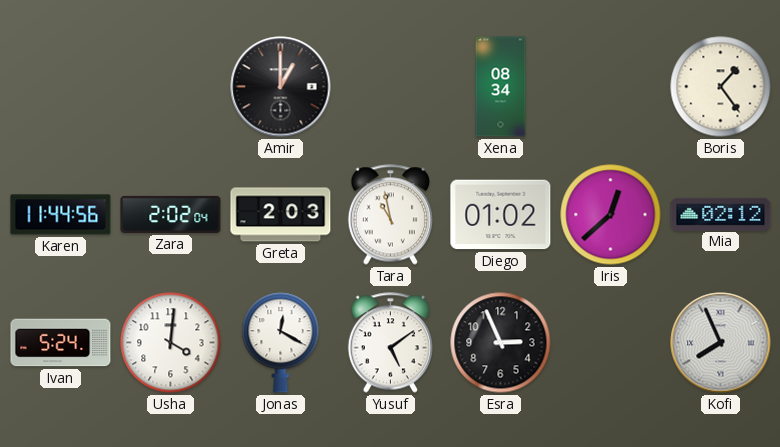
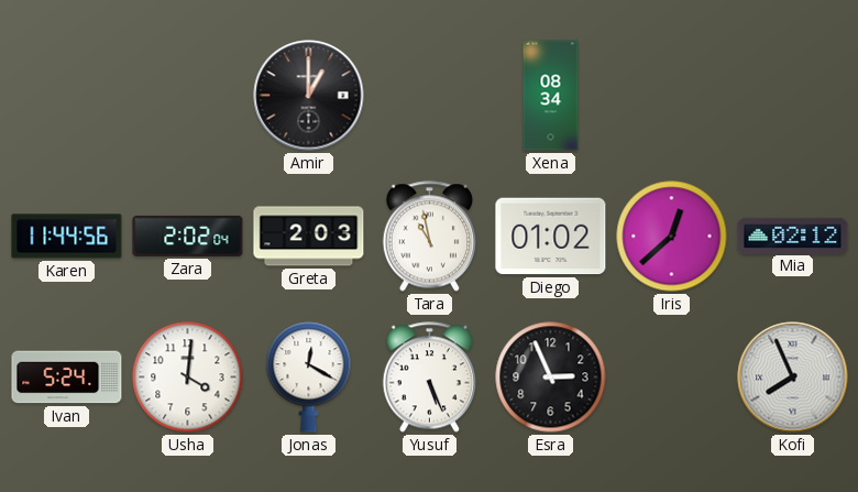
Boris: 1:24 -> none (721, 87)
Yusuf: 5:09 -> 5:26 (429, 378)
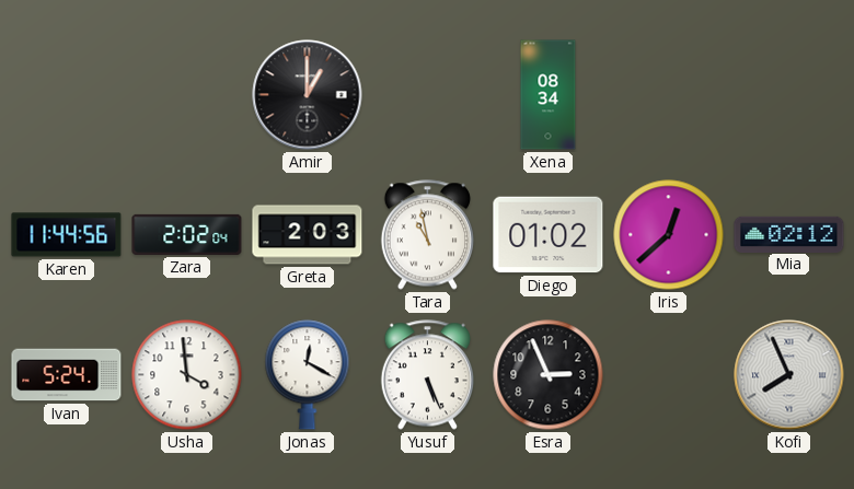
Usha: 4:01 -> 3:59 (187, 375)
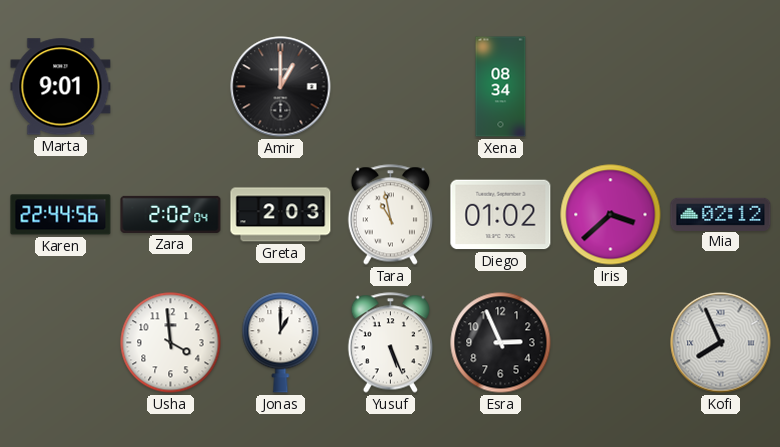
Marta: none -> 9:01 (61, 87)
Karen: 11:44 -> 22:44 (61, 215)
Iris: 12:38 -> 3:38 (611, 215)
Ivan: 5:24 -> none (67, 375)
Jonas: 12:20 -> 1:00 (281, 343)
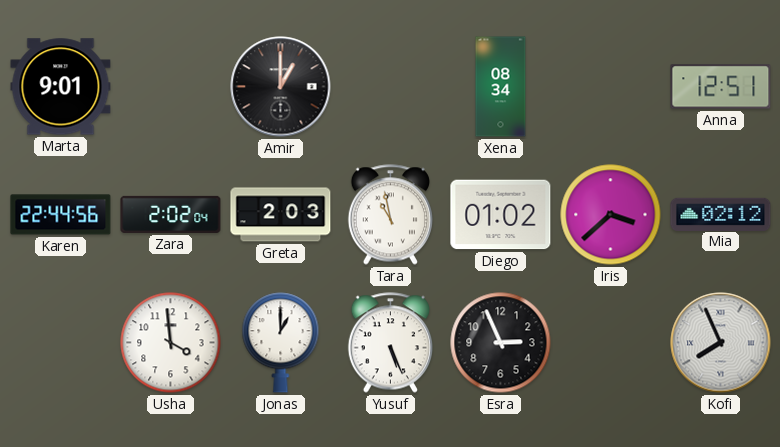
Anna: none -> 12:51 (721, 87)
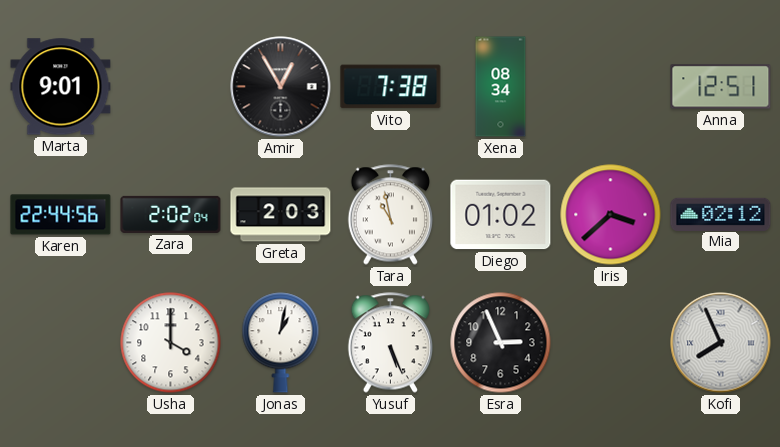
Amir: 1:00 -> 12:55 (281, 87)
Vito: none -> 7:38 (391, 87)
Usha: 3:59 -> 4:00 (171, 343)
Jonas: 1:00 -> 1:02 (281, 343)
